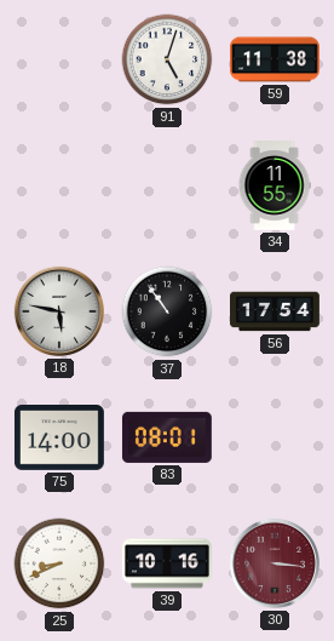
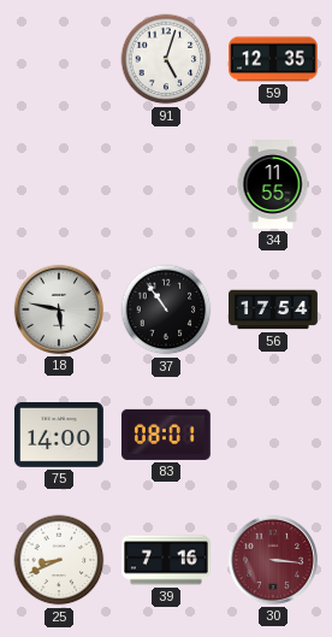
59: 11:38 -> 12:35 (274, 59)
39: 10:16 -> 7:16 (167, 560)
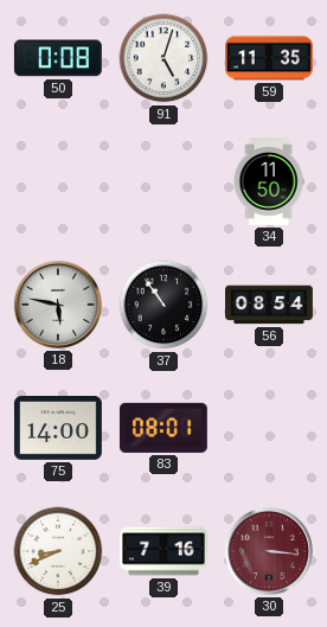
50: none -> 0:08 (58, 58)
59: 12:35 -> 11:35 (270, 58)
34: 11:55 -> 11:50 (269, 183)
56: 17:54 -> 08:54 (270, 305)
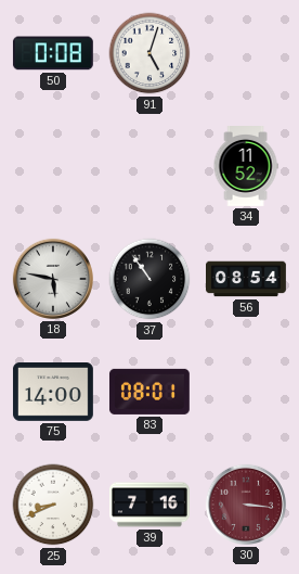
59: 11:35 -> none (270, 58)
34: 11:50 -> 11:52 (246, 167)
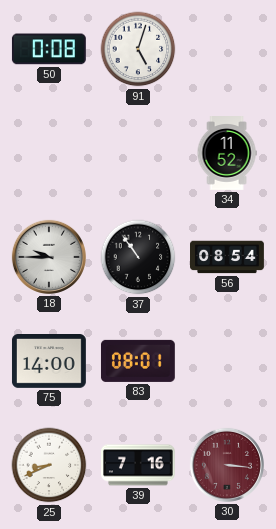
18: 5:47 -> 9:45 (49, 257)
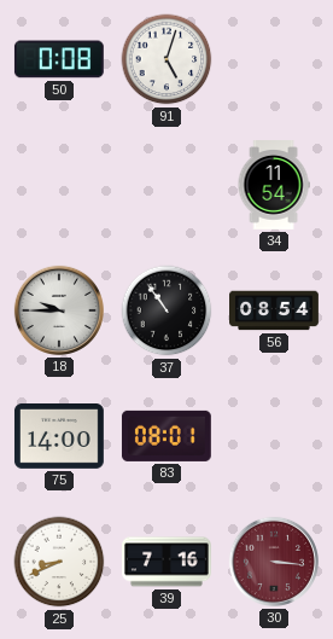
34: 11:52 -> 11:54 (274, 186)
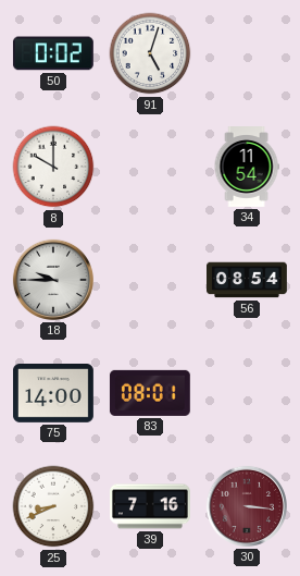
50: 0:08 -> 0:02 (53, 53)
8: none -> 10:00 (53, 167)
37: 10:54 -> none (166, 310)
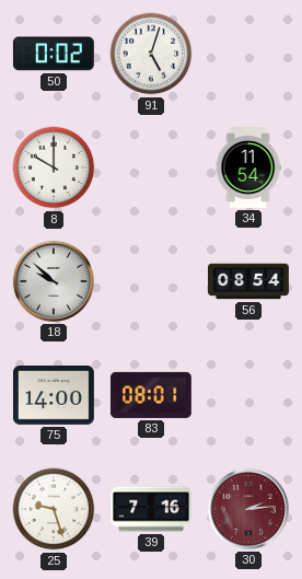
18: 9:45 -> 9:52 (54, 281)
25: 8:41 -> 9:27 (54, 509)
30: 3:16 -> 2:14 (248, 509)
